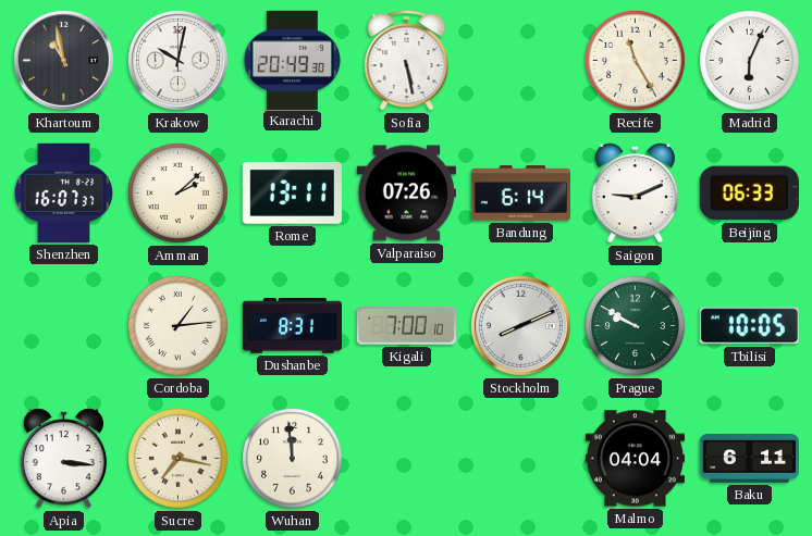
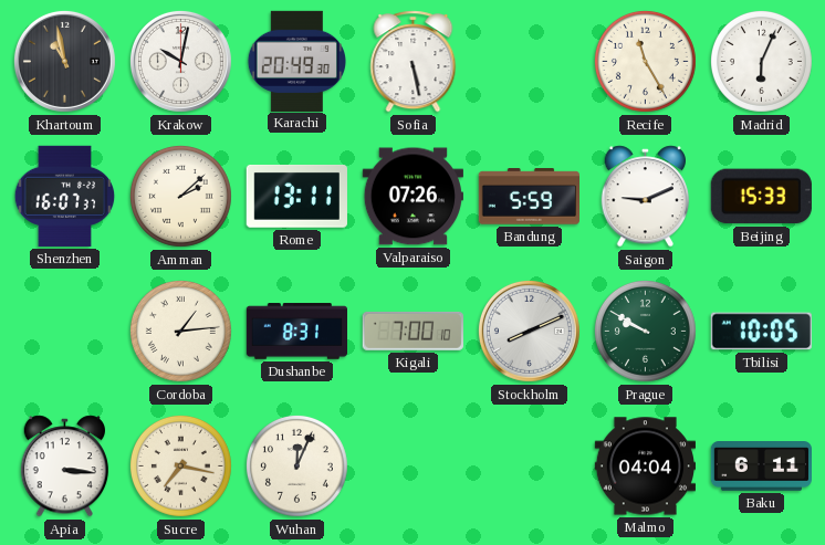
Bandung: 6:14 -> 5:59 (529, 197)
Beijing: 06:33 -> 15:33 (761, 197)
Wuhan: 11:59 -> 12:04 (296, 465)
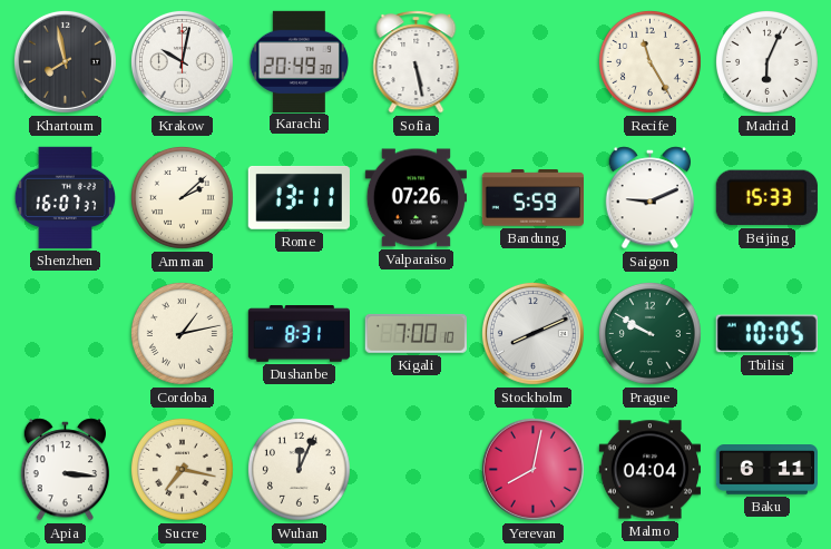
Khartoum: 10:58 -> 7:58 (65, 61)
Cordoba: 1:14 -> 1:13 (182, 333)
Yerevan: none -> 8:02 (532, 469)
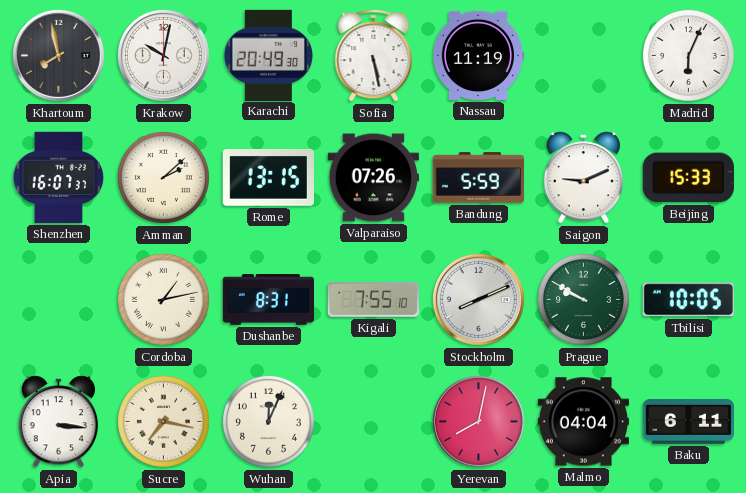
Nassau: none -> 11:19 (477, 55)
Recife: 11:25 -> none (649, 61)
Rome: 13:11 -> 13:15 (268, 178)
Kigali: 7:00 -> 7:55 (373, 299)
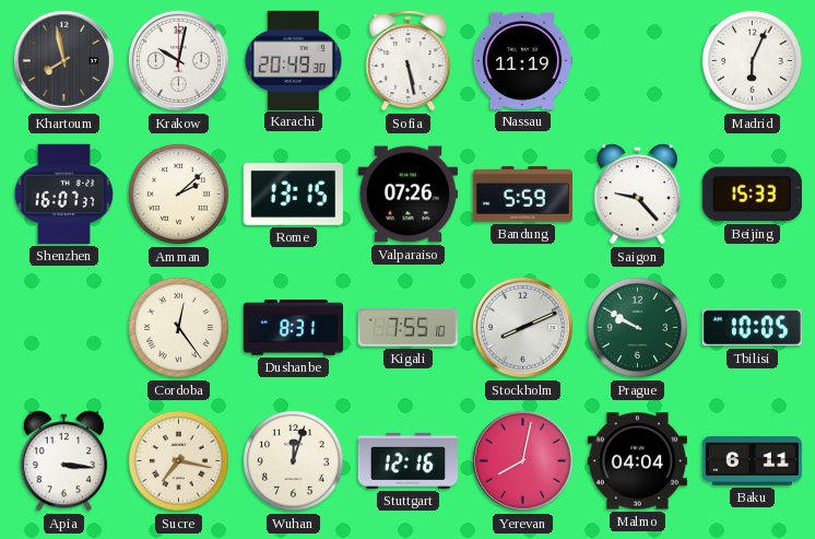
Saigon: 9:11 -> 9:23 (638, 195)
Cordoba: 1:13 -> 12:24 (178, 327)
Wuhan: 12:04 -> 12:03 (293, 460)
Stuttgart: none -> 12:16 (407, 460)
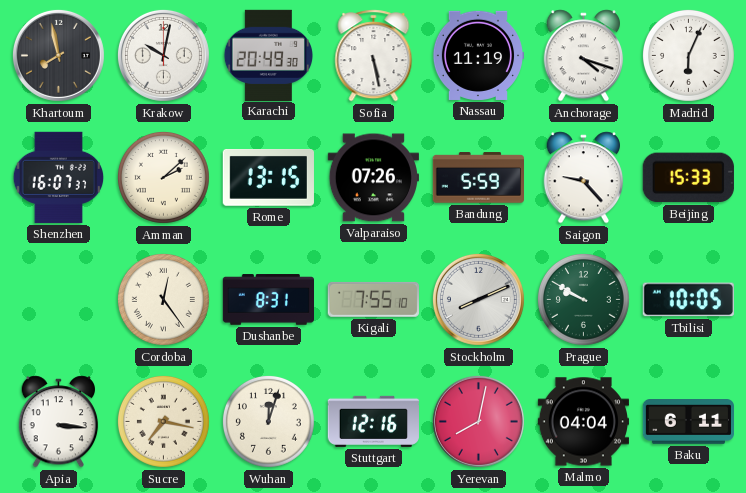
Anchorage: none -> 4:18 (584, 56)
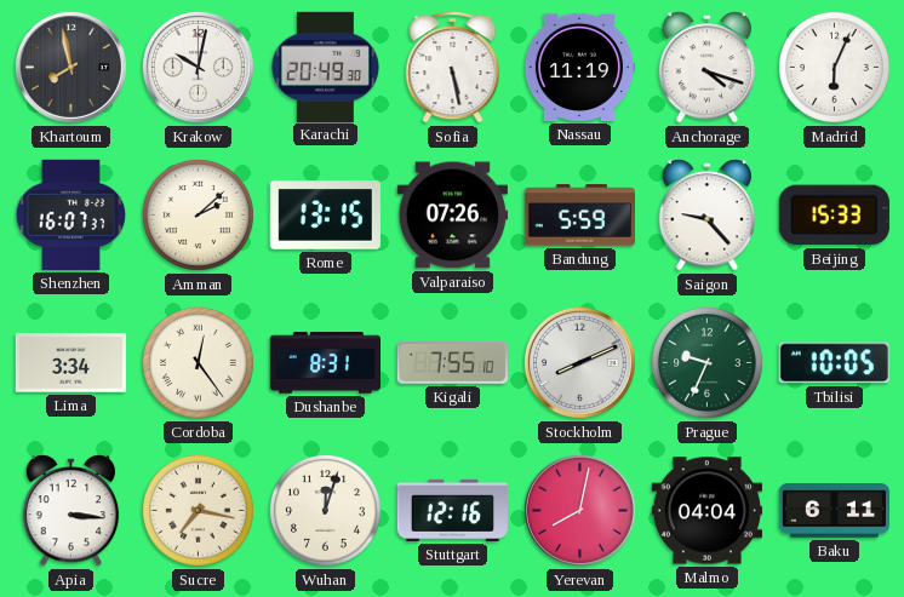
Lima: none -> 3:34 (70, 363)
Prague: 9:50 -> 9:34 (706, 362)
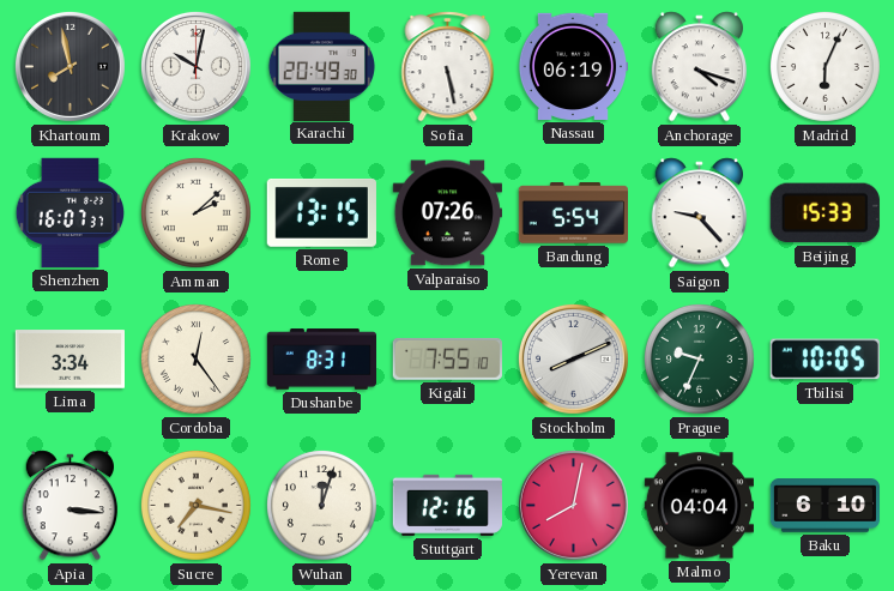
Nassau: 11:19 -> 06:19 (572, 66)
Bandung: 5:59 -> 5:54 (573, 213)
Baku: 6:11 -> 6:10 (824, 506)
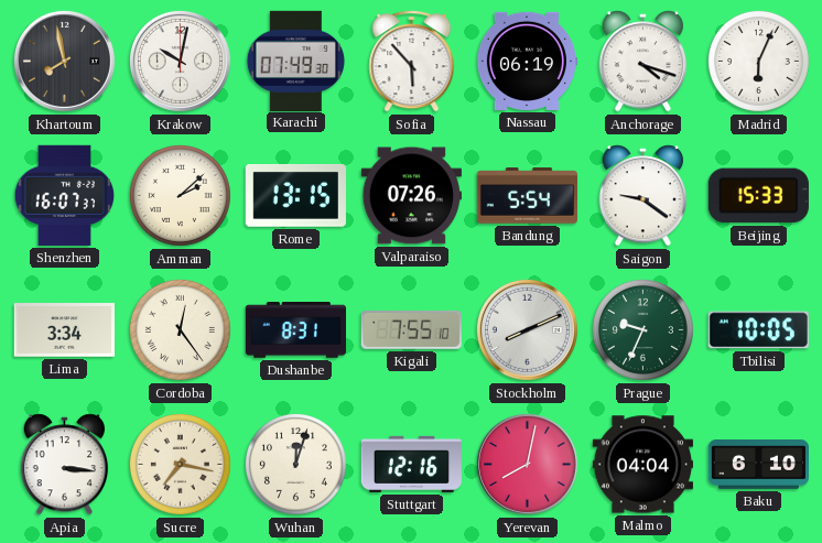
Karachi: 20:49 -> 07:49 (295, 61)
Sofia: 5:28 -> 5:53 (412, 62)
Saigon: 9:23 -> 9:21 (643, 196)
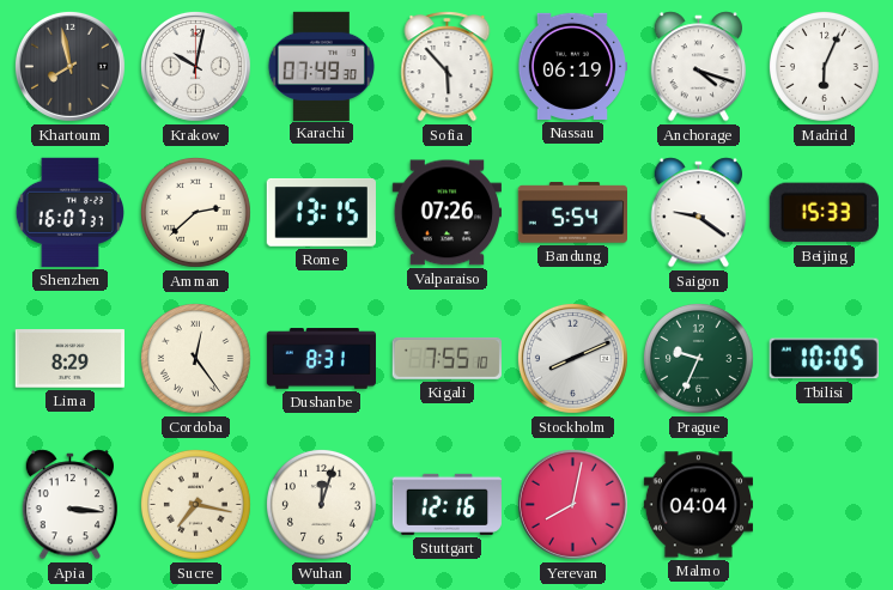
Amman: 2:08 -> 2:38 (195, 212)
Lima: 3:34 -> 8:29 (69, 359)
Baku: 6:10 -> none (758, 465)
